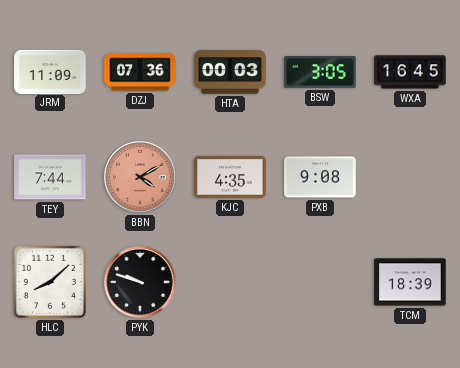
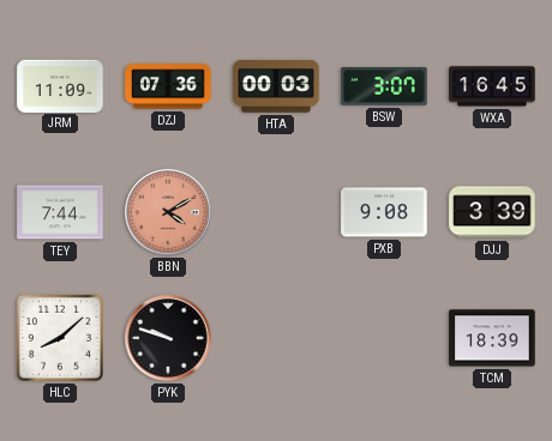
BSW: 3:05 -> 3:07 (384, 86)
KJC: 4:35 -> none (230, 177)
DJJ: none -> 3:39 (492, 212)
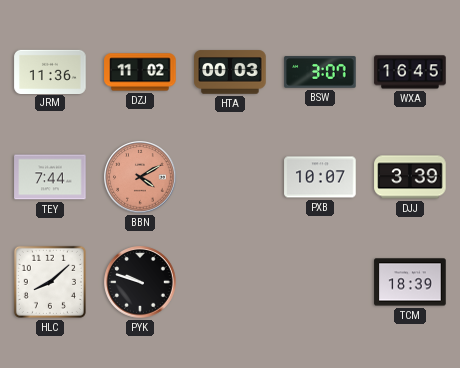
JRM: 11:09 -> 11:36 (50, 71)
DZJ: 07:36 -> 11:02 (140, 72)
PXB: 9:08 -> 10:07 (320, 177)
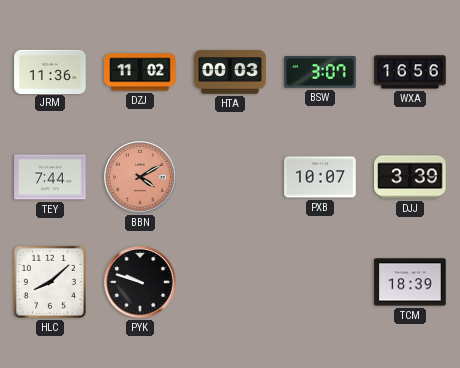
WXA: 16:45 -> 16:56 (410, 72)
